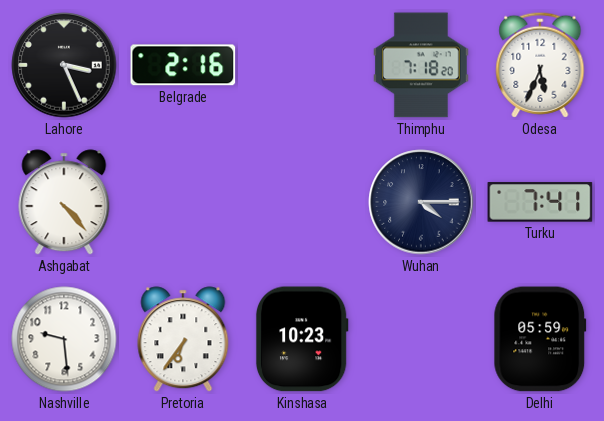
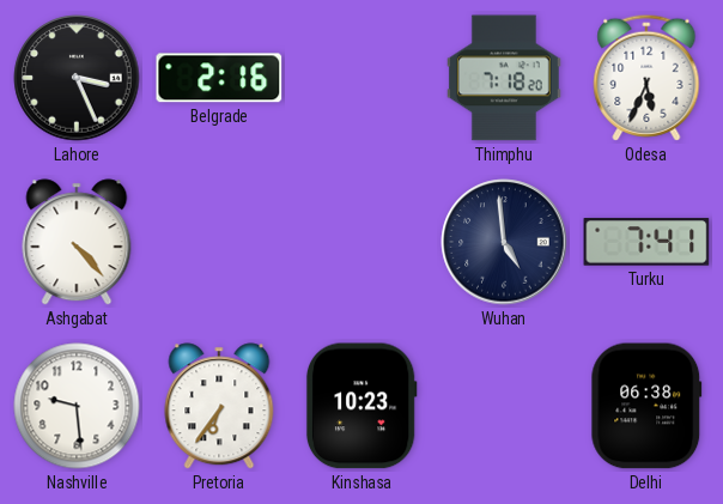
Wuhan: 4:15 -> 4:59 (504, 242)
Delhi: 05:59 -> 06:38 (646, 406)
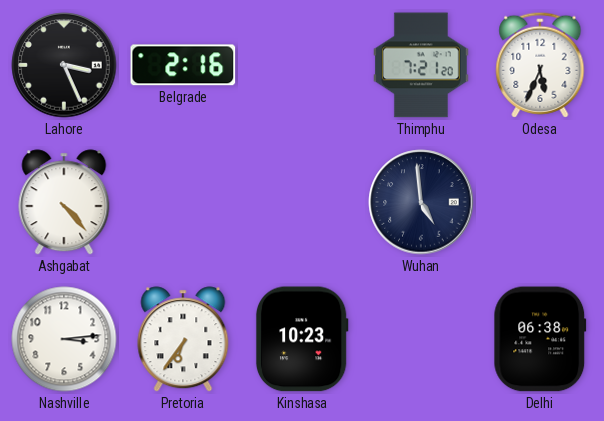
Thimphu: 7:18 -> 7:21 (421, 65)
Turku: 7:41 -> none (646, 242)
Nashville: 9:29 -> 3:14 (64, 339)
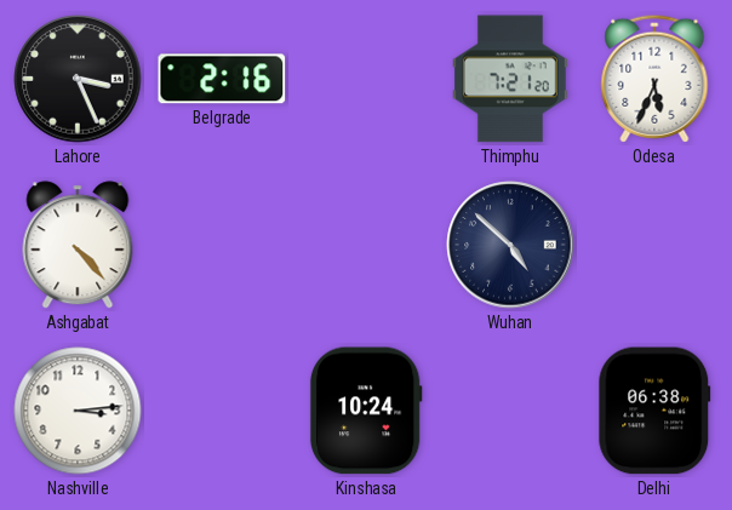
Wuhan: 4:59 -> 4:52 (510, 245)
Pretoria: 6:36 -> none (183, 339)
Kinshasa: 10:23 -> 10:24 (366, 411)
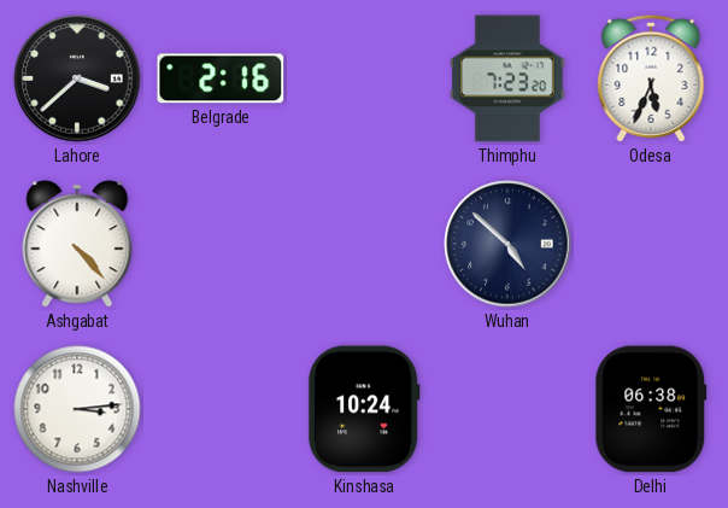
Lahore: 3:26 -> 3:38 (77, 78)
Thimphu: 7:21 -> 7:23 (507, 78)
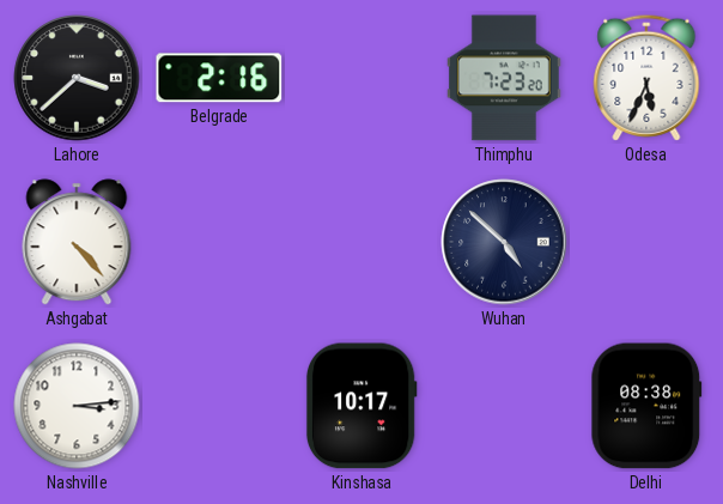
Kinshasa: 10:24 -> 10:17 (361, 406)
Delhi: 06:38 -> 08:38 (646, 406)
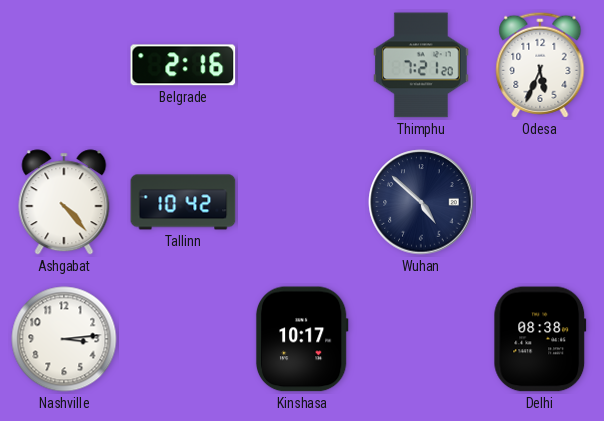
Lahore: 3:38 -> none (77, 78)
Thimphu: 7:23 -> 7:21 (421, 65)
Tallinn: none -> 10:42 (183, 202)
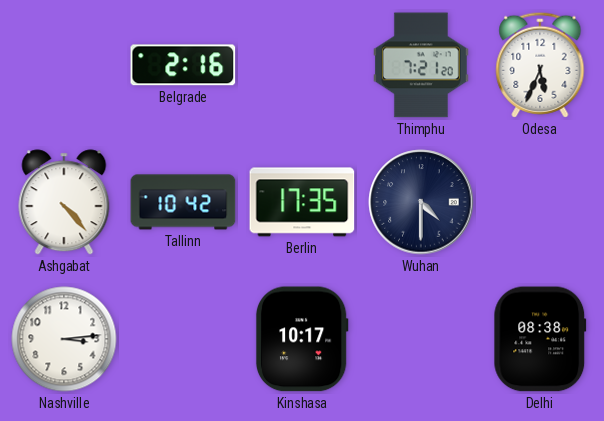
Berlin: none -> 17:35 (302, 202)
Wuhan: 4:52 -> 4:30 (421, 202)
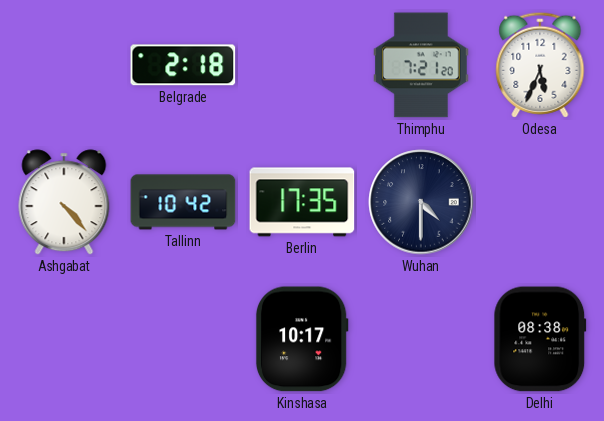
Belgrade: 2:16 -> 2:18 (183, 65)
Nashville: 3:14 -> none (64, 339)
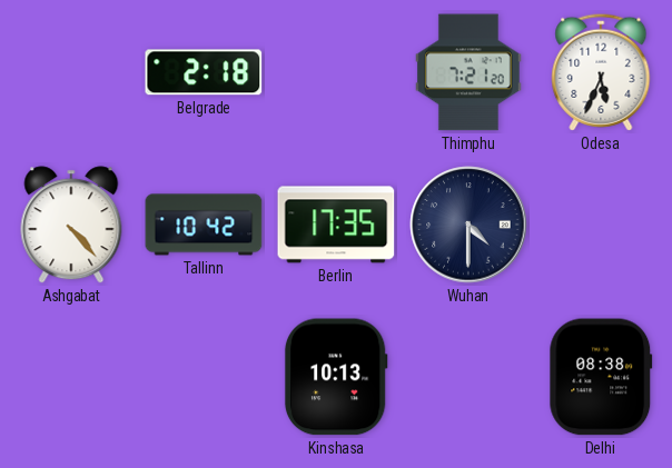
Kinshasa: 10:17 -> 10:13 (336, 377)
